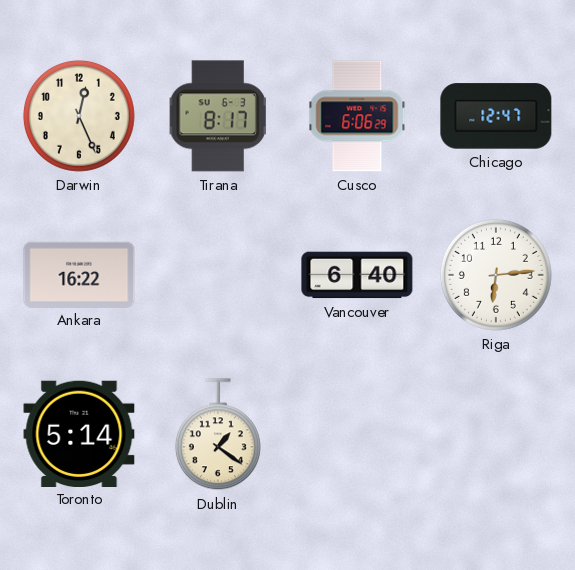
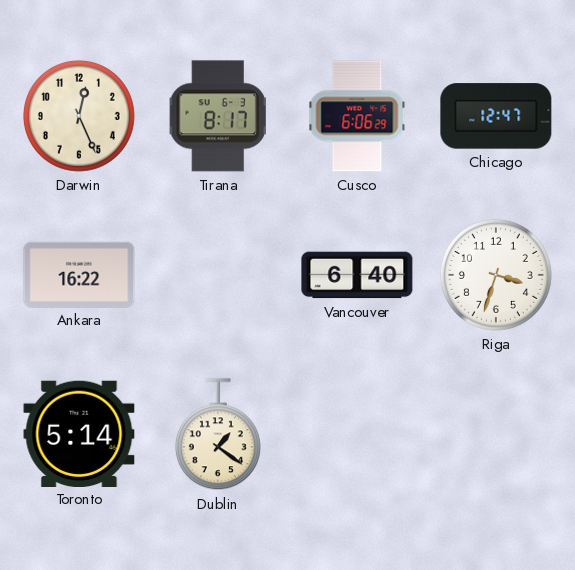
Riga: 6:14 -> 3:33 (496, 275)
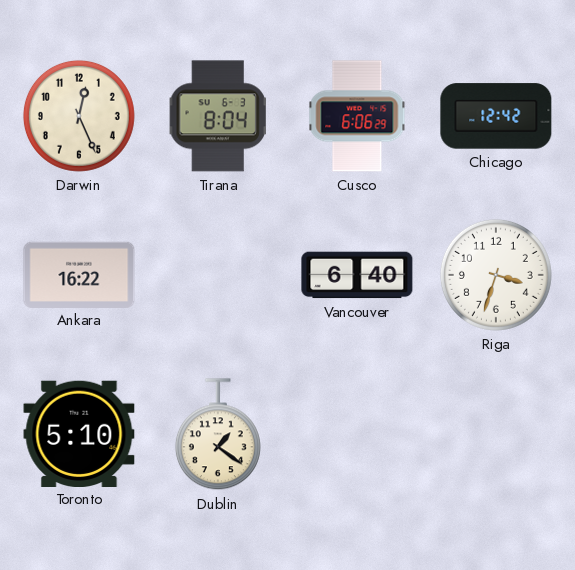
Tirana: 8:17 -> 8:04 (218, 116)
Chicago: 12:47 -> 12:42 (496, 116)
Toronto: 5:14 -> 5:10 (79, 433)
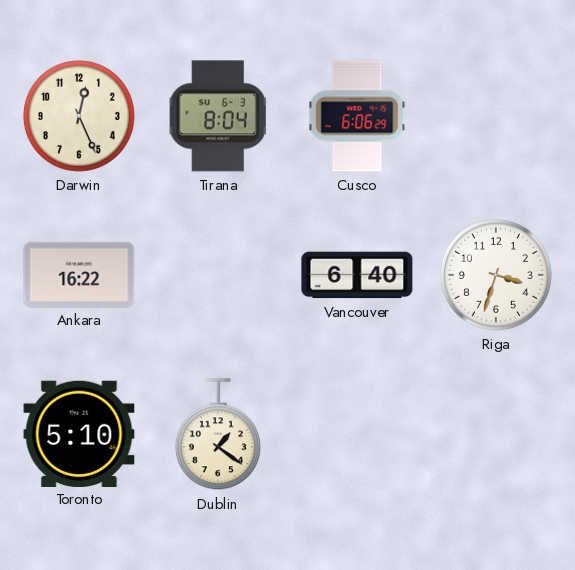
Chicago: 12:42 -> none (496, 116)
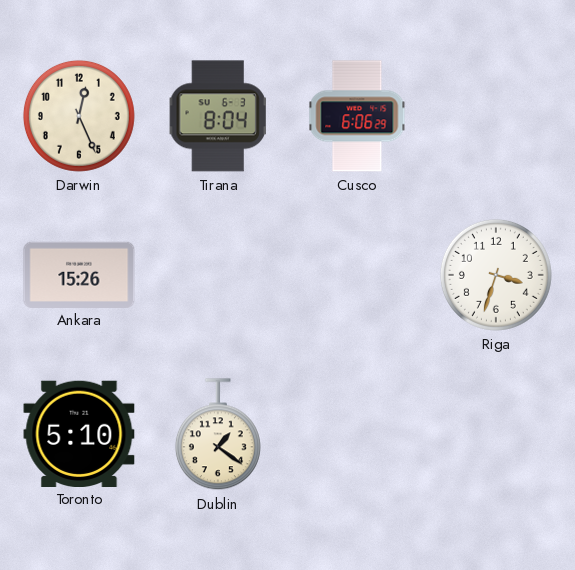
Ankara: 16:22 -> 15:26 (79, 274)
Vancouver: 6:40 -> none (357, 275)
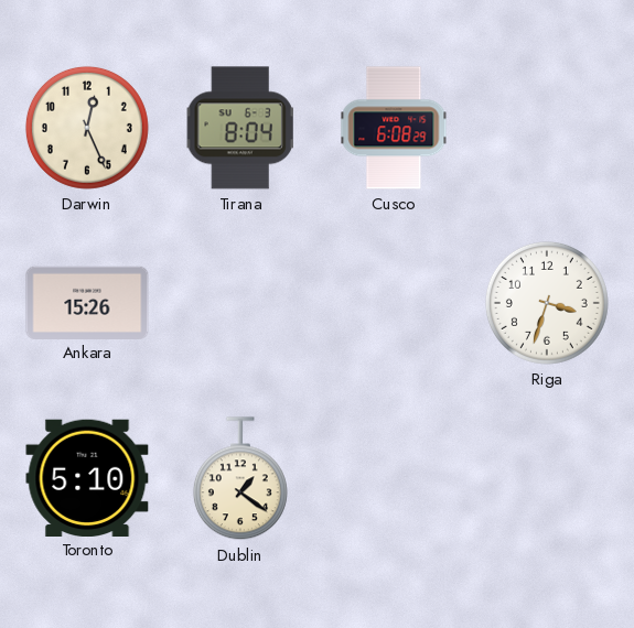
Cusco: 6:06 -> 6:08 (394, 128)
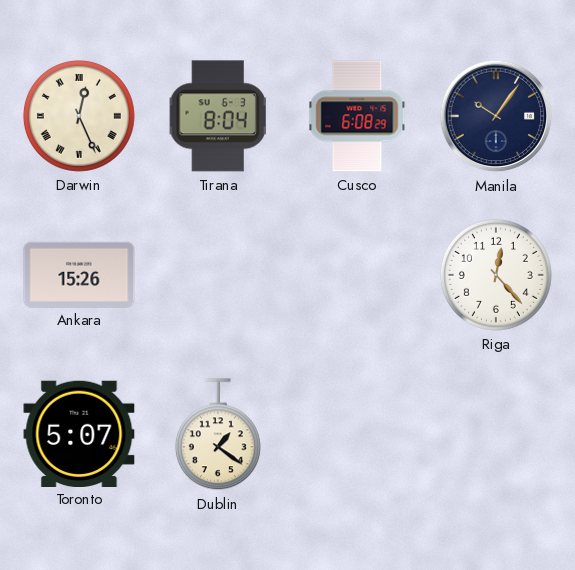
Darwin numerals: Arabic -> Roman (79, 116)
Manila: none -> 10:06 (496, 116)
Riga: 3:33 -> 12:23 (496, 275)
Toronto: 5:10 -> 5:07 (79, 433)
